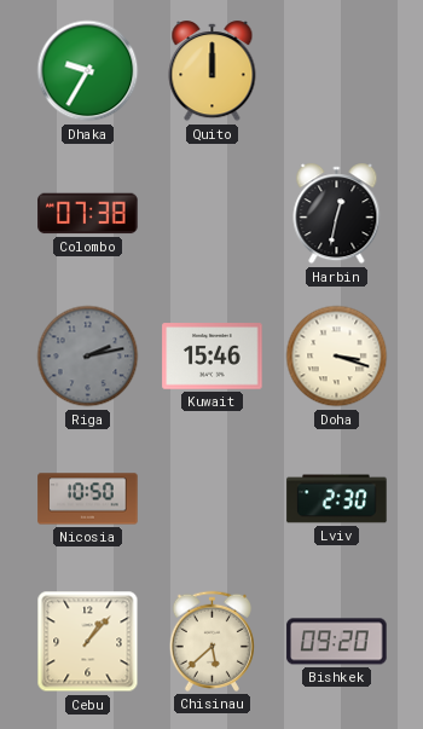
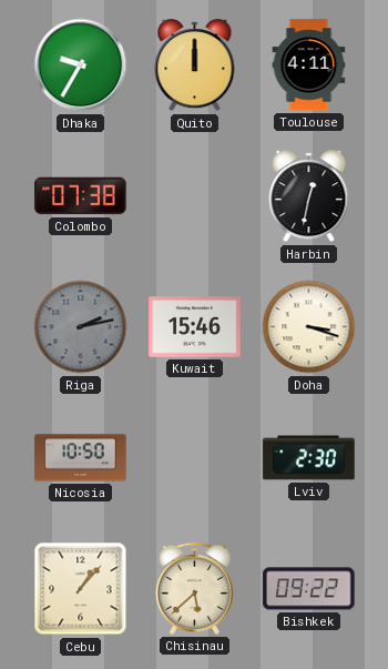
Toulouse: none -> 4:11 (309, 65)
Bishkek: 09:20 -> 09:22 (309, 589)
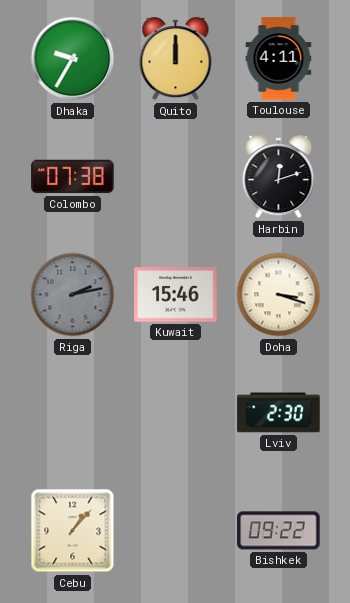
Harbin: 12:32 -> 12:12 (279, 177)
Nicosia: 10:50 -> none (81, 458)
Chisinau: 5:38 -> none (194, 588)
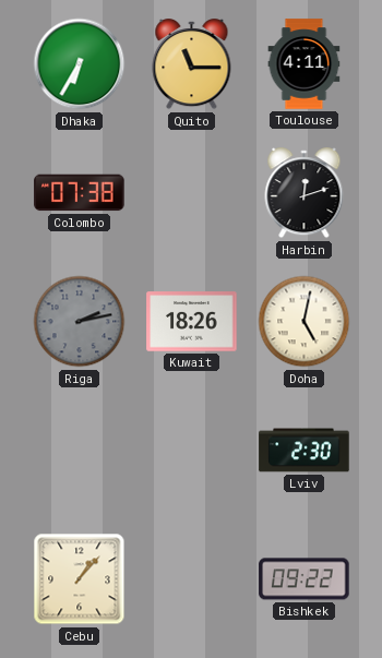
Dhaka: 9:35 -> 6:35 (80, 64)
Quito: 12:00 -> 11:15 (192, 64)
Kuwait: 15:46 -> 18:26 (192, 322)
Doha: 3:18 -> 5:02 (305, 322)
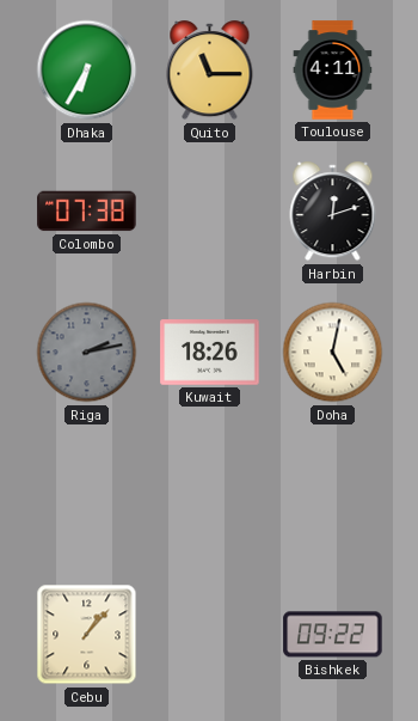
Lviv: 2:30 -> none (305, 451)
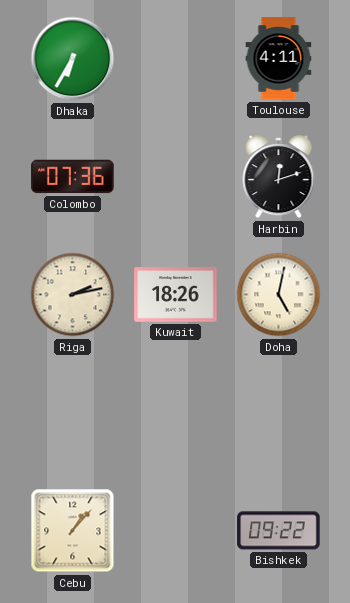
Quito: 11:15 -> none (210, 71)
Colombo: 07:38 -> 07:36 (73, 177)
Riga dial: grey -> cream (73, 295)
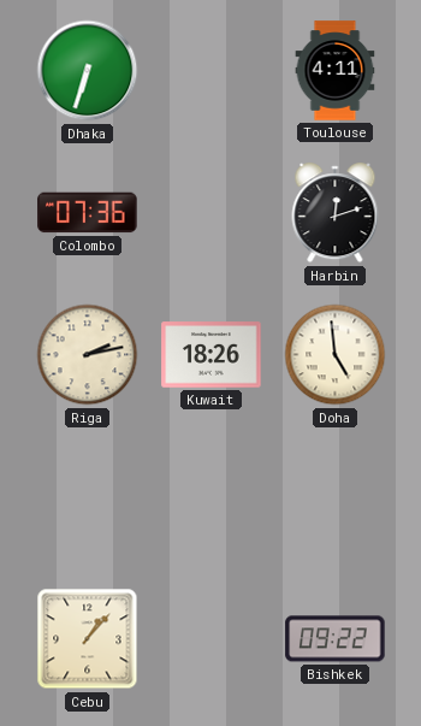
Dhaka: 6:35 -> 6:33 (88, 71)
Doha: 5:02 -> 4:59 (336, 355)
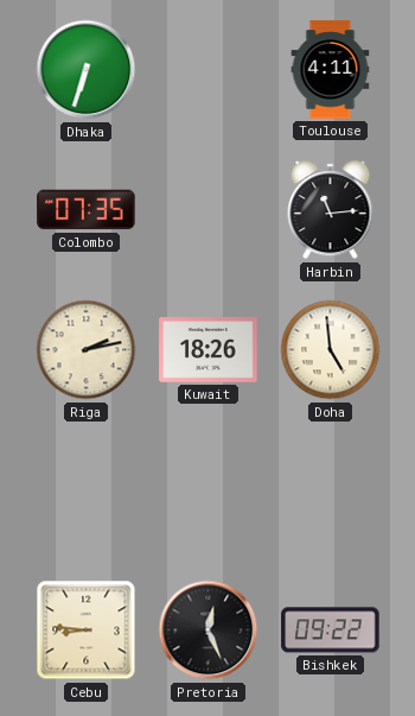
Colombo: 07:36 -> 07:35 (87, 210)
Harbin: 12:12 -> 11:14 (331, 210)
Cebu: 1:07 -> 8:46 (87, 631)
Pretoria: none -> 12:26 (209, 631)
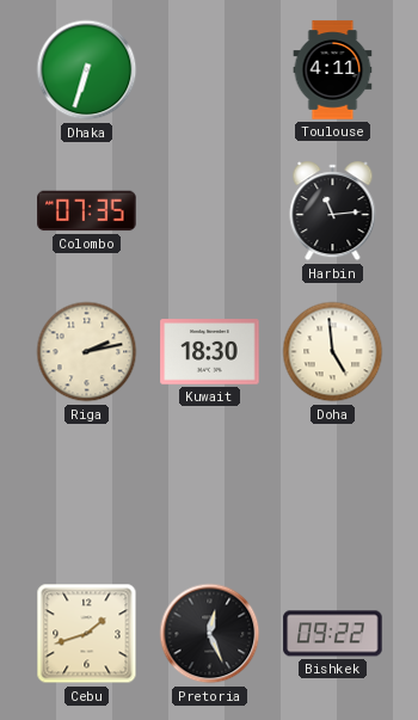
Kuwait: 18:26 -> 18:30 (210, 352)
Cebu: 8:46 -> 1:42 (87, 634)
